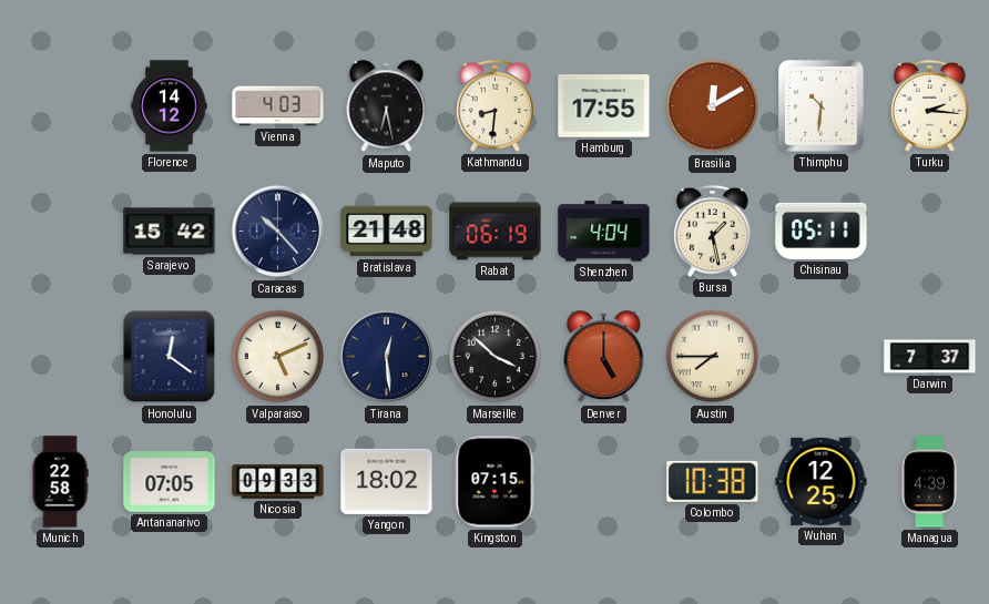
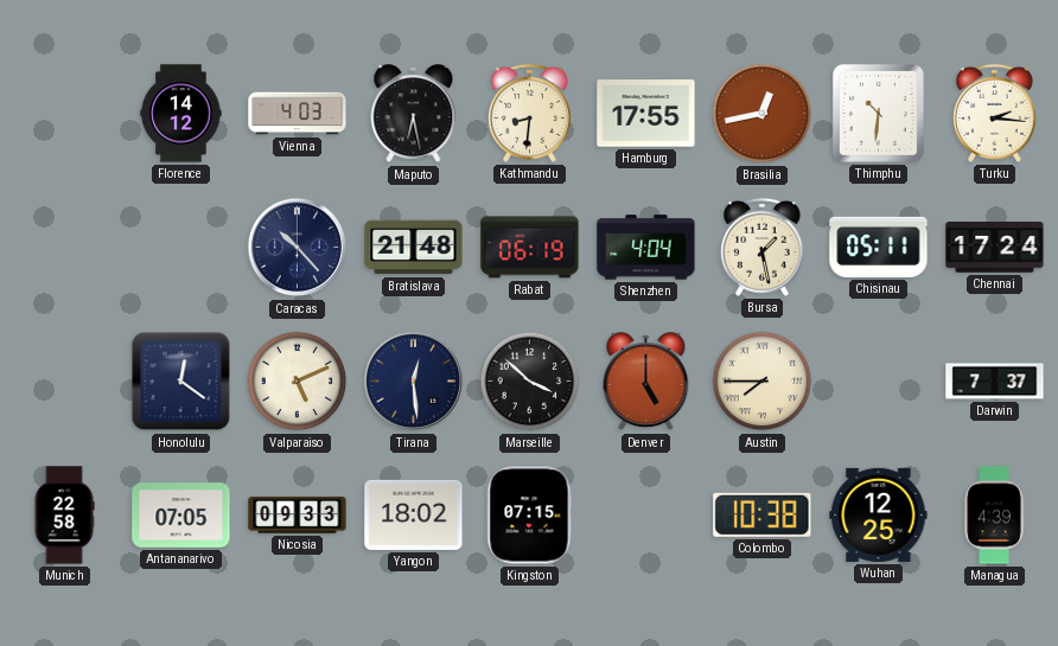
Brasilia: 12:10 -> 12:43 (763, 114)
Sarajevo: 15:42 -> none (170, 232)
Chennai: none -> 17:24 (995, 248)
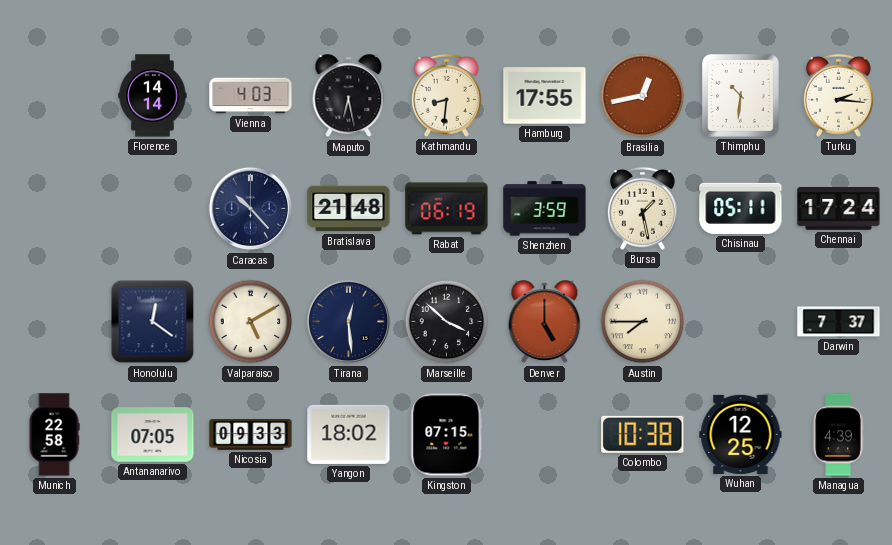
Florence: 14:12 -> 14:14 (153, 96)
Shenzhen: 4:04 -> 3:59 (545, 209)
Valparaiso: 5:11 -> 5:10 (251, 322)
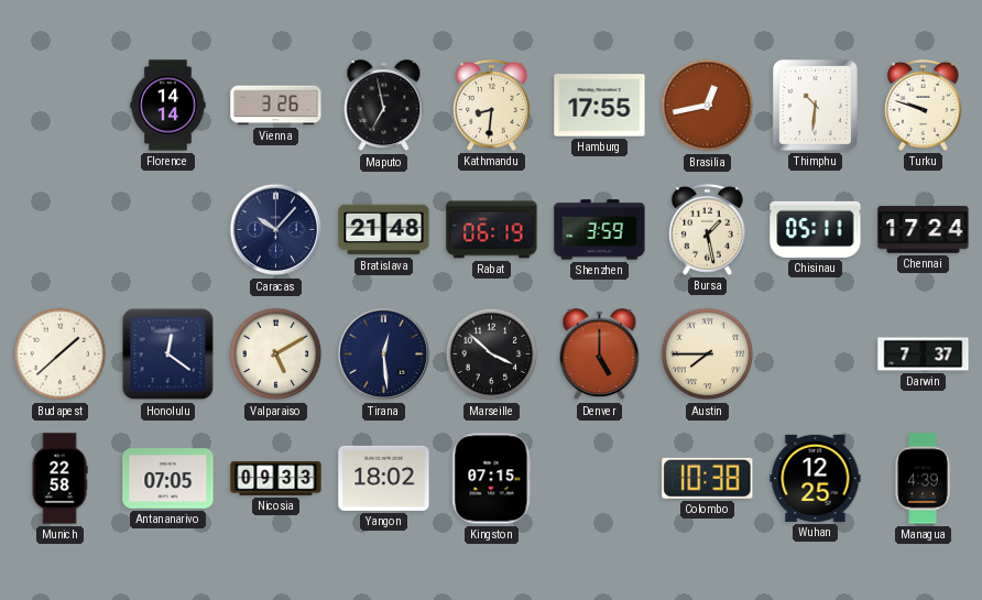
Vienna: 4:03 -> 3:26 (276, 106)
Maputo: 6:28 -> 6:58 (384, 106)
Turku: 2:16 -> 9:48 (923, 105)
Caracas: 10:23 -> 10:07 (276, 230)
Budapest: none -> 1:38 (61, 354)
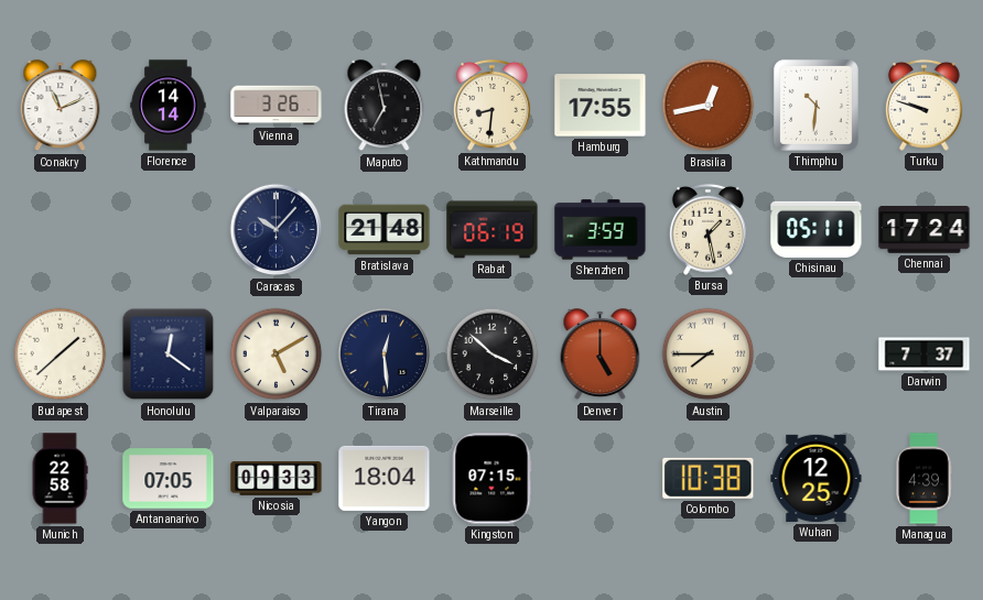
Conakry: none -> 11:11 (61, 106)
Yangon: 18:02 -> 18:04 (385, 478)
